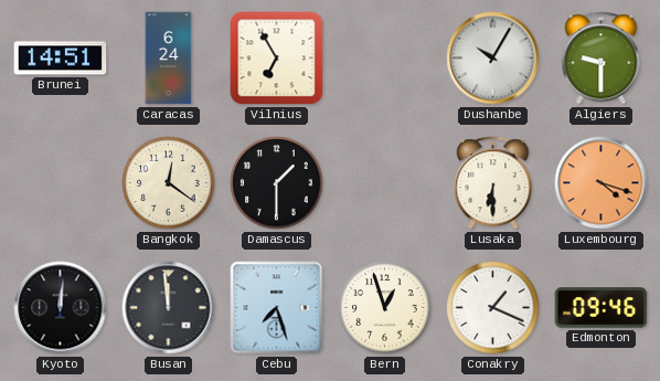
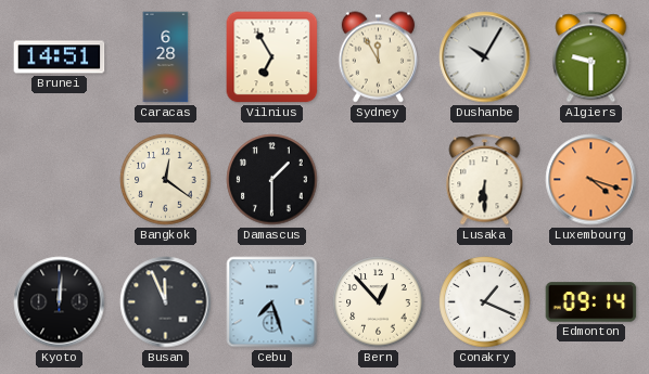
Caracas: 6:24 -> 6:28 (166, 57)
Sydney: none -> 11:55 (378, 57)
Busan: 11:59 -> 11:56 (166, 302)
Bern: 12:57 -> 12:53 (379, 302)
Edmonton: 09:46 -> 09:14 (591, 302)
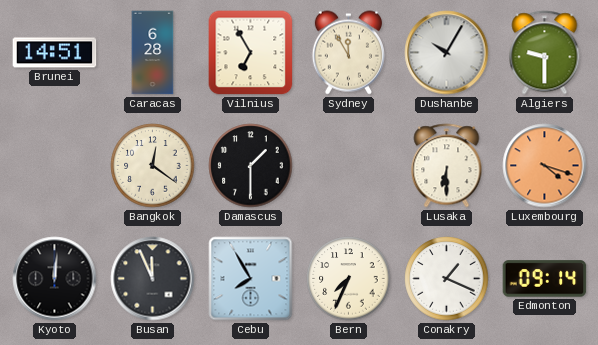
Cebu: 7:27 -> 7:55 (251, 279)
Bern: 12:53 -> 7:34 (349, 279)
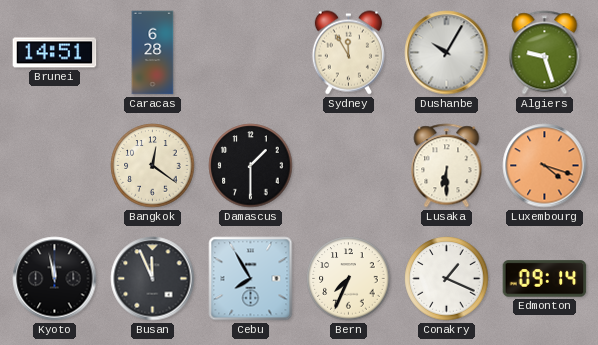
Vilnius: 6:55 -> none (251, 53)
Algiers: 9:30 -> 9:27 (545, 53)
Kyoto: 12:01 -> 11:58 (55, 279)
